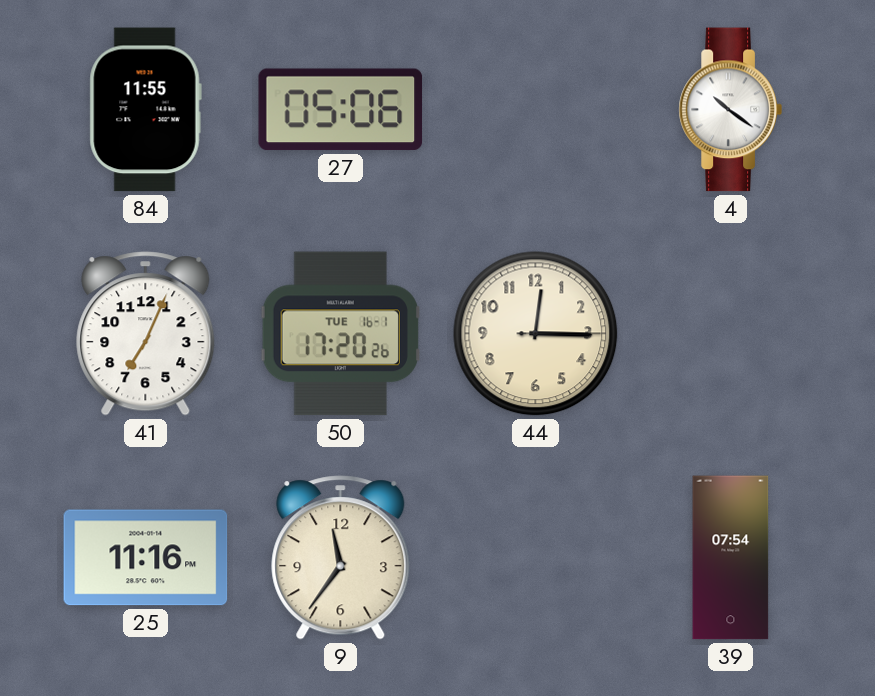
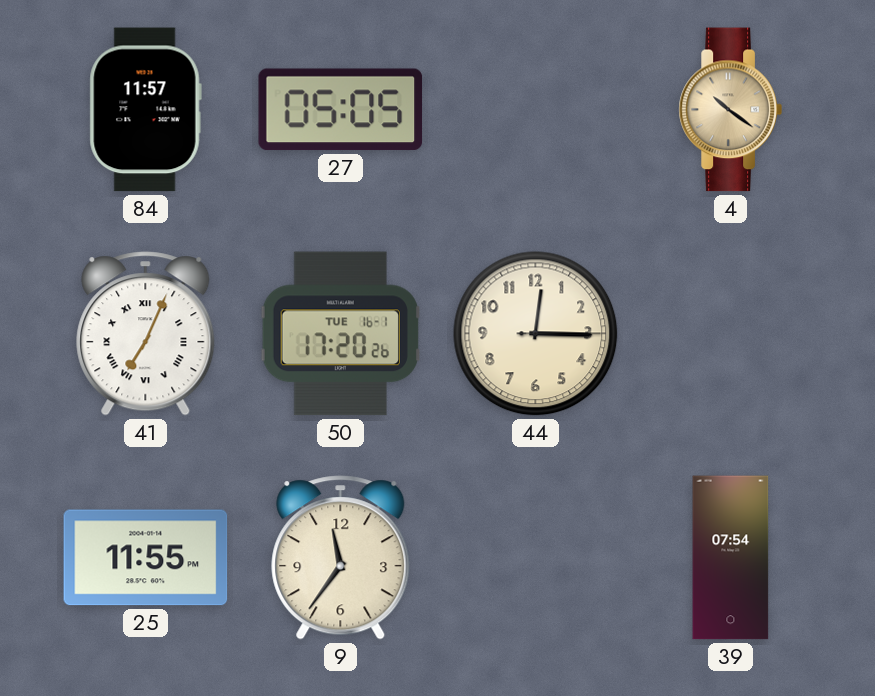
84: 11:55 -> 11:57 (145, 110)
27: 05:06 -> 05:05 (341, 110)
4 dial: white -> champagne (730, 110)
41 numerals: Arabic -> Roman (146, 334)
25: 11:16 -> 11:55 (146, 558)
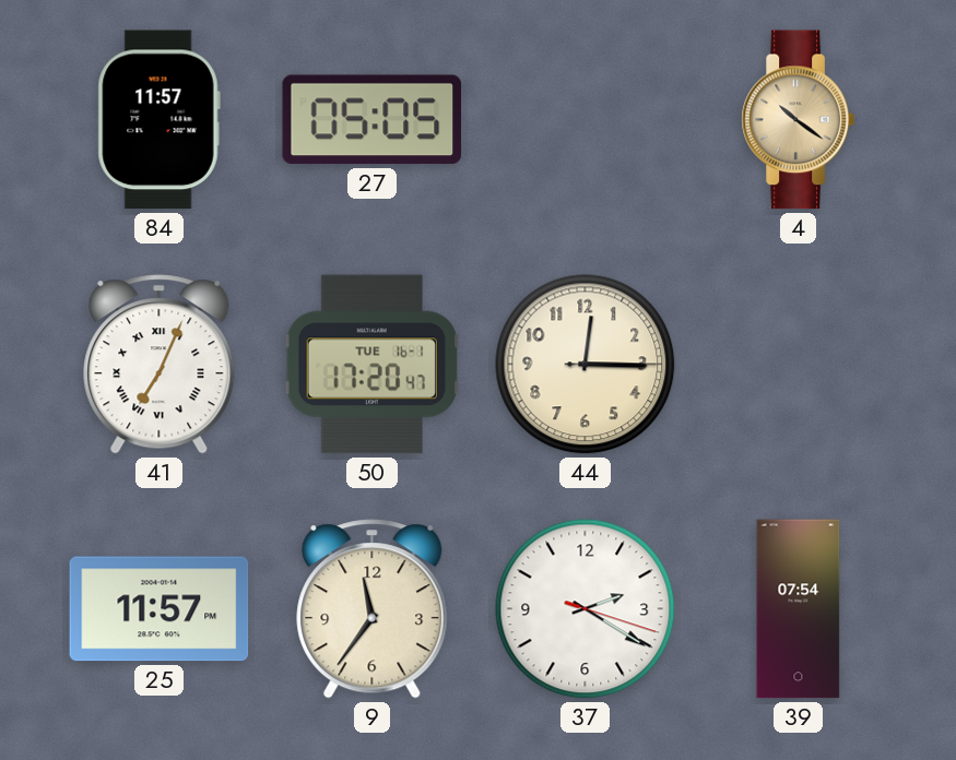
50: 17:20:26 -> 17:20:47 (371, 365)
25: 11:55 -> 11:57 (160, 609)
37: none -> 2:20 (586, 609)
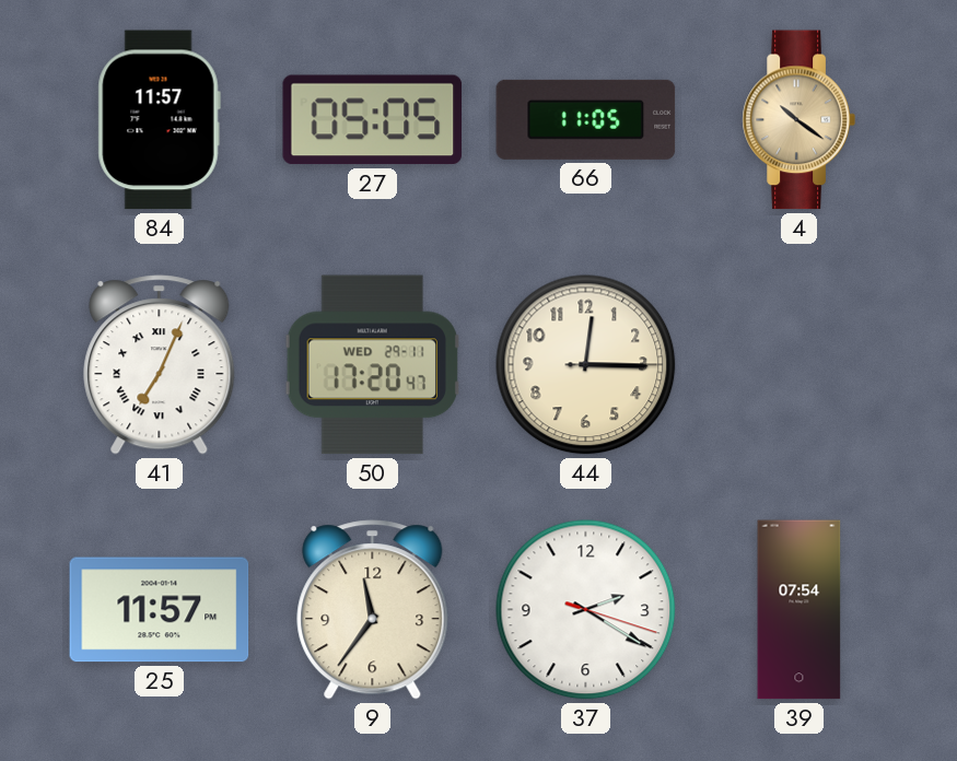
66: none -> 11:05 (586, 119)
50 date: TUE 16-1 -> WED 29-11 (372, 365)
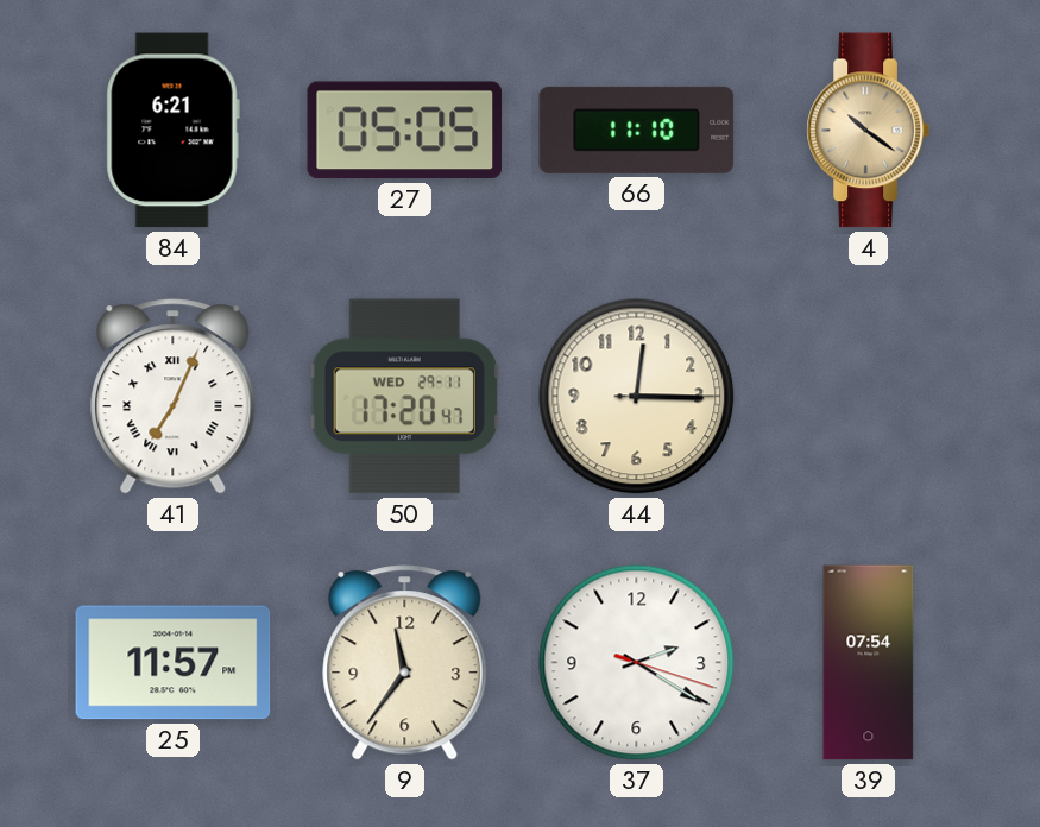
84: 11:57 -> 6:21 (172, 131)
66: 11:05 -> 11:10 (637, 130)
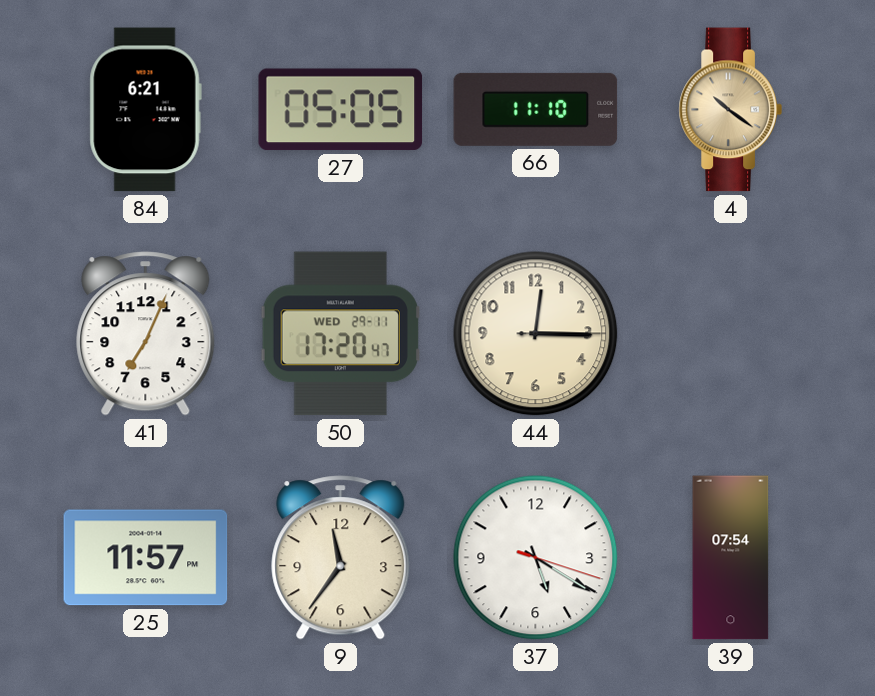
41 numerals: Roman -> Arabic (146, 334)
37: 2:20 -> 5:20 (536, 558)
